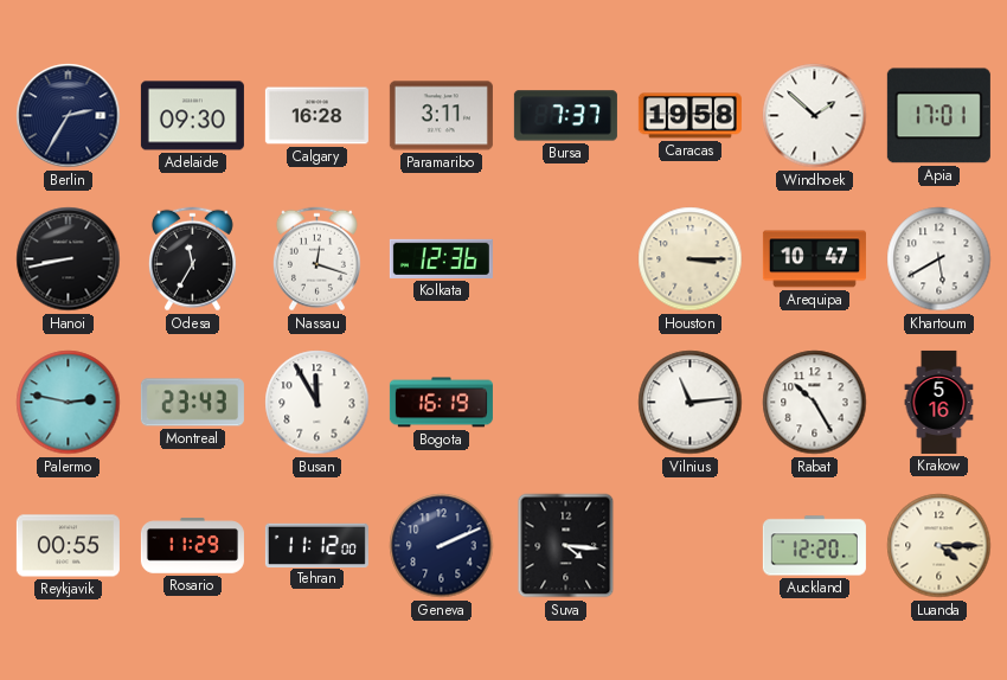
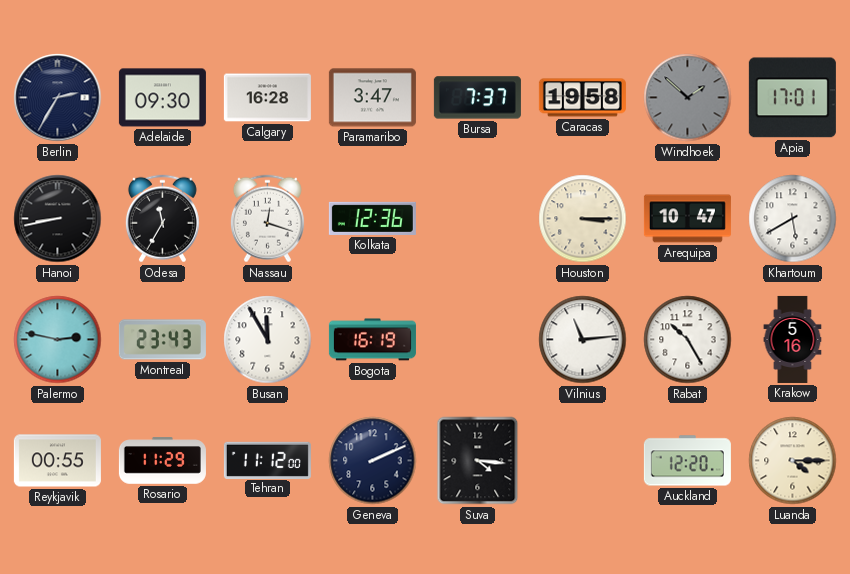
Paramaribo: 3:11 -> 3:47 (372, 98)
Windhoek dial: white -> grey (688, 98)
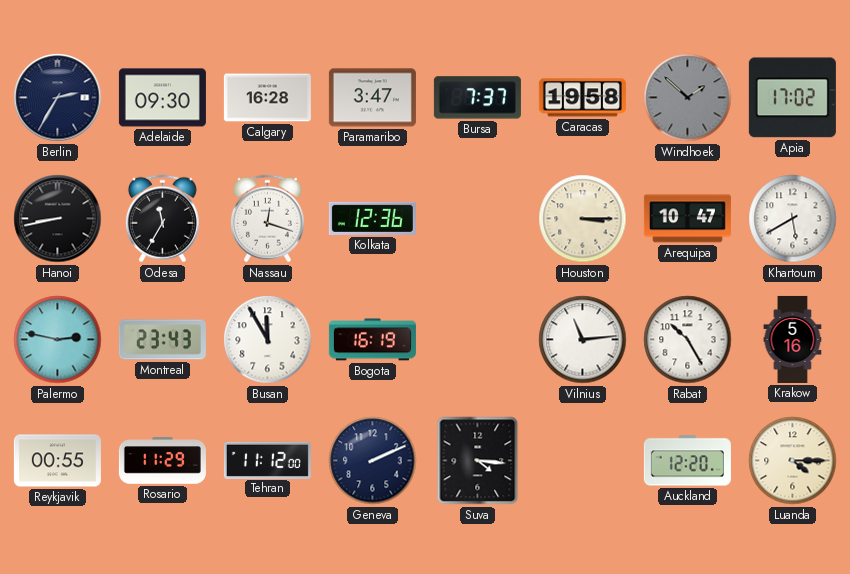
Apia: 17:01 -> 17:02 (792, 98)
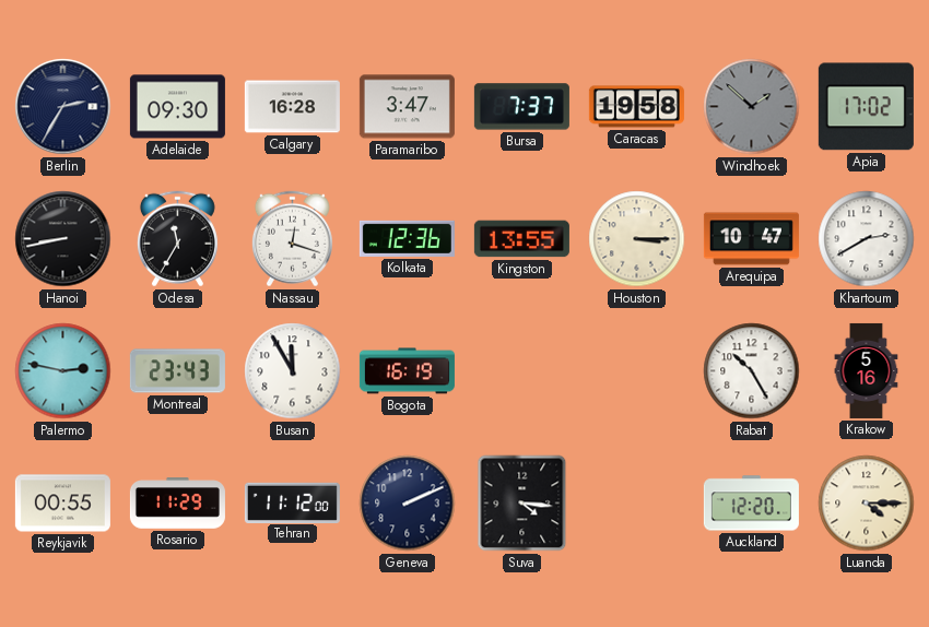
Kingston: none -> 13:55 (521, 239)
Khartoum: 5:40 -> 2:40 (867, 239)
Vilnius: 11:14 -> none (583, 340)
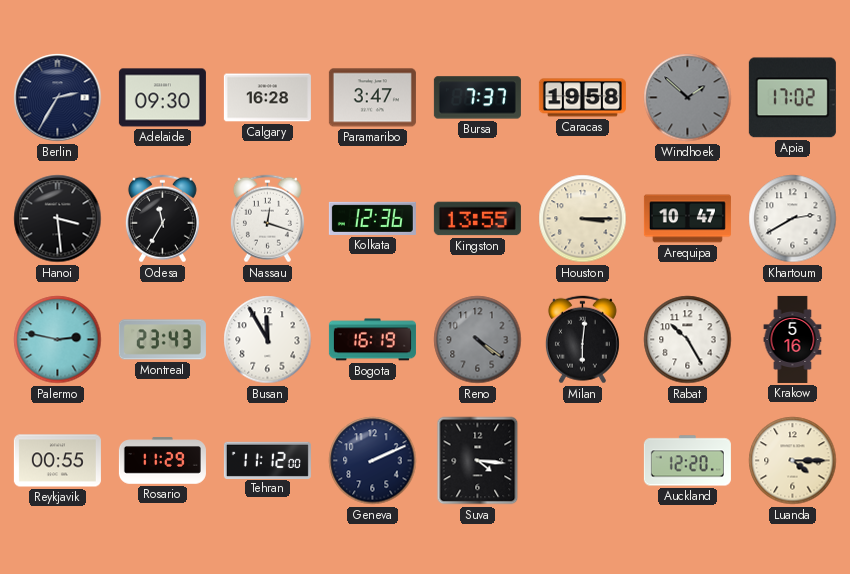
Hanoi: 8:43 -> 3:29 (58, 219)
Reno: none -> 4:21 (478, 340)
Milan: none -> 6:01 (582, 340)
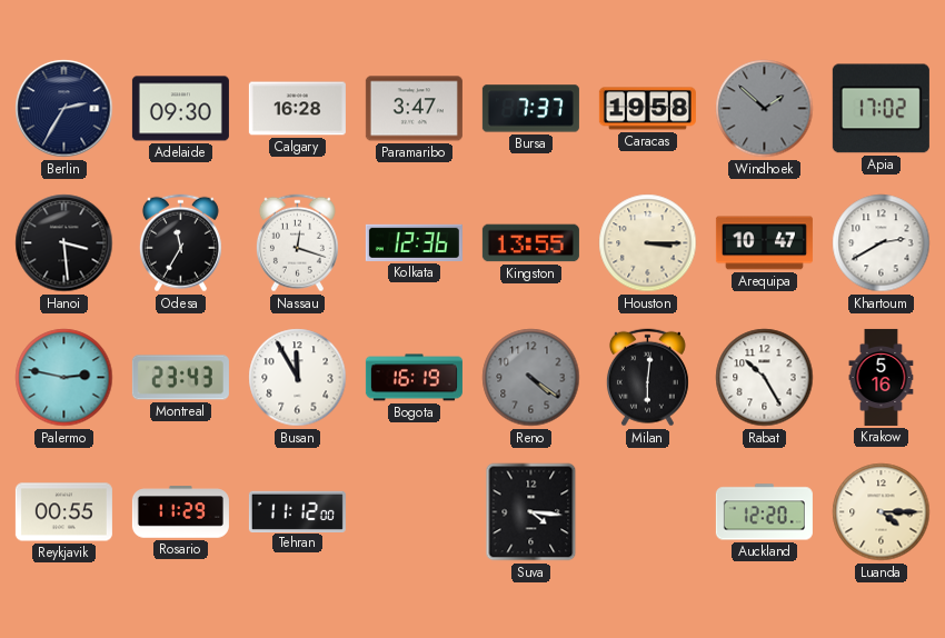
Geneva: 2:11 -> none (373, 461)
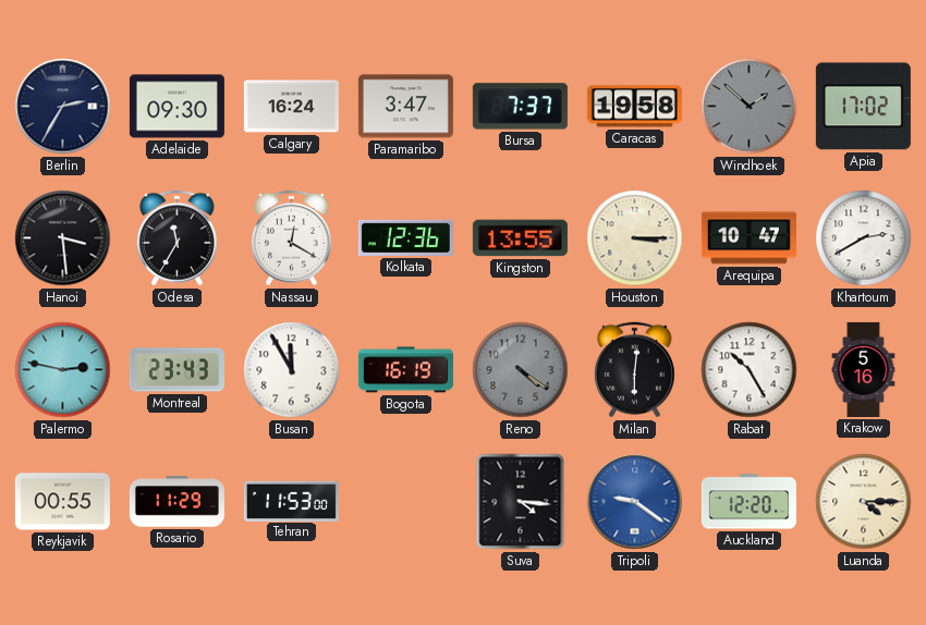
Calgary: 16:28 -> 16:24 (291, 107)
Nassau: 12:18 -> 12:20 (291, 238)
Tehran: 11:12 -> 11:53 (291, 501)
Tripoli: none -> 9:21 (635, 502)
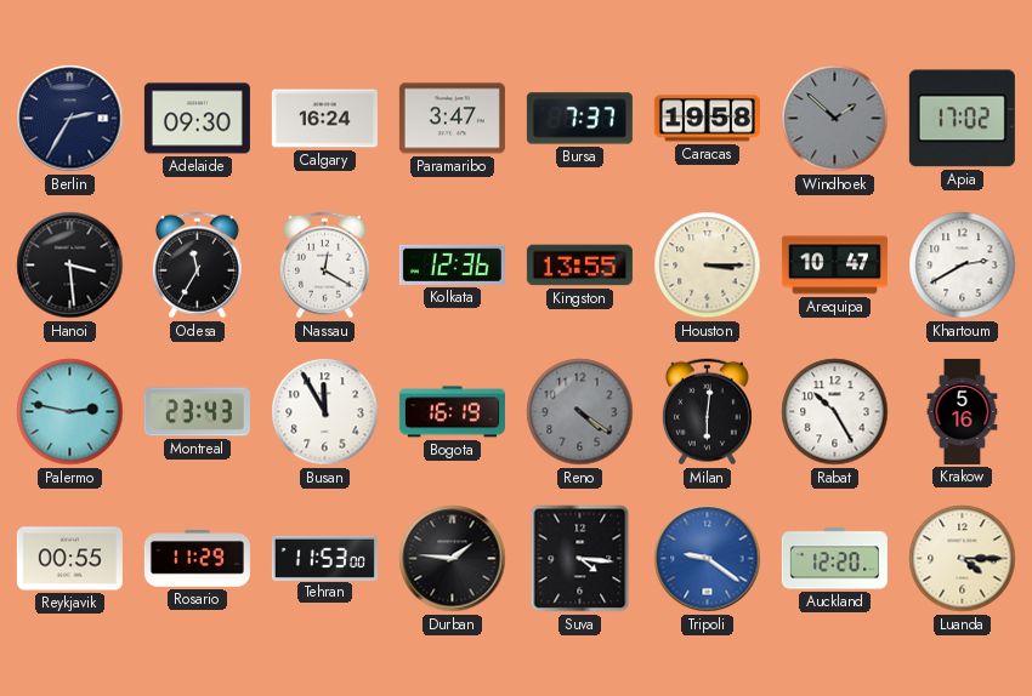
Durban: none -> 1:46 (453, 559)
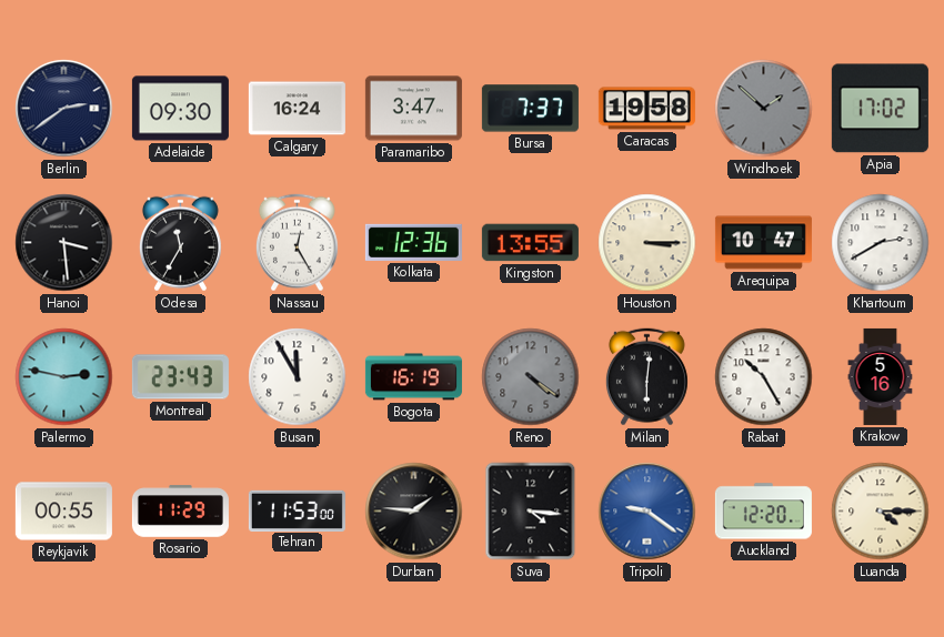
Berlin: 2:35 -> 2:39 (64, 109)
Nassau: 12:20 -> 12:25 (297, 243)
